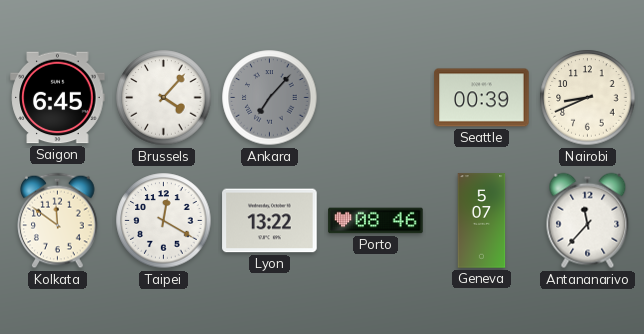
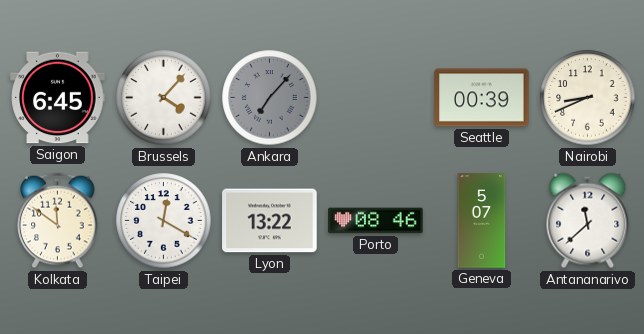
Antananarivo: 11:37 -> 11:38 (588, 221)
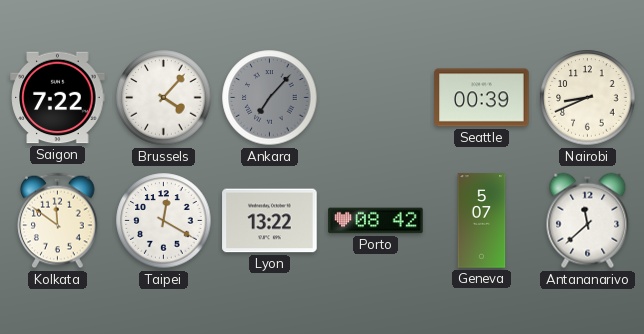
Saigon: 6:45 -> 7:22 (58, 98)
Porto: 08:46 -> 08:42 (376, 221)
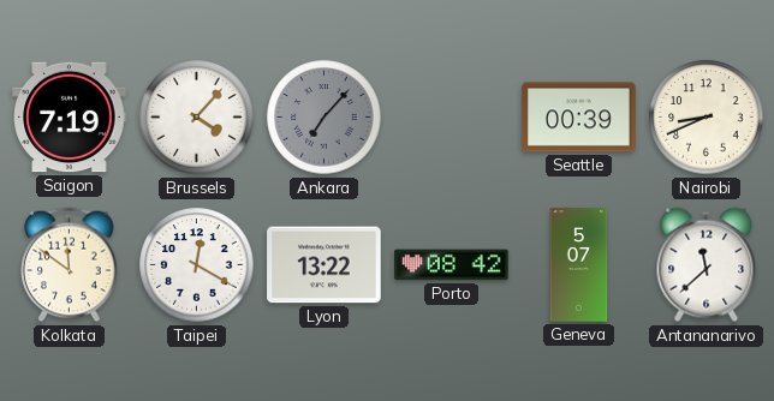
Saigon: 7:22 -> 7:19 (70, 118)
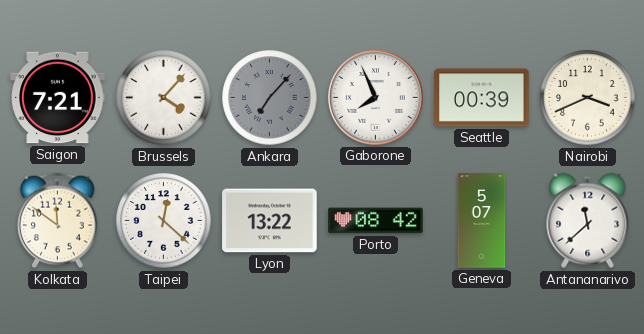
Saigon: 7:19 -> 7:21 (58, 98)
Gaborone: none -> 7:56 (376, 98)
Nairobi: 8:41 -> 3:41 (588, 98)
Taipei: 12:20 -> 12:22 (164, 221)
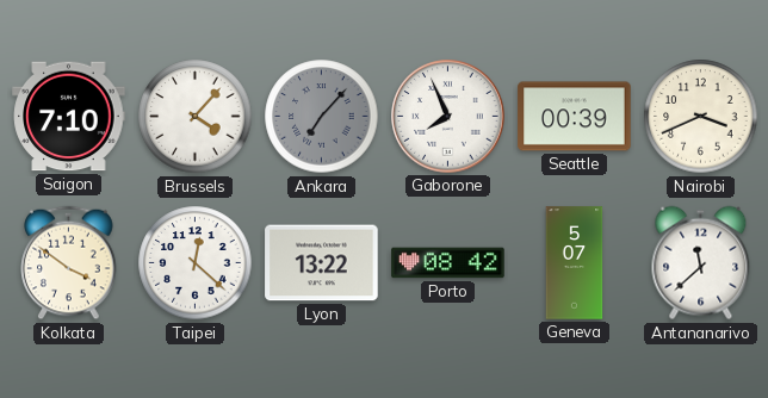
Saigon: 7:21 -> 7:10 (69, 117)
Kolkata: 11:51 -> 3:51 (69, 263)
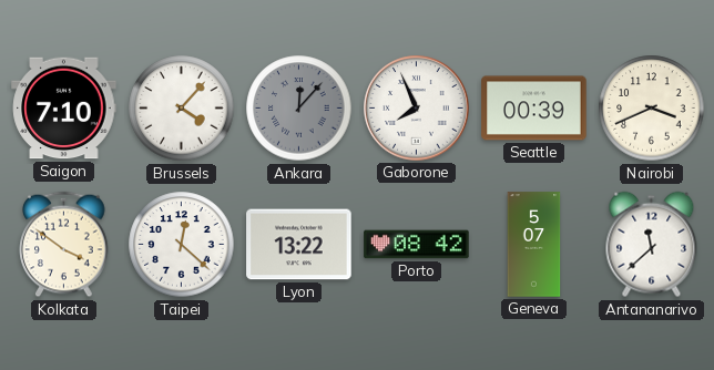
Ankara: 7:07 -> 12:07 (299, 109)
